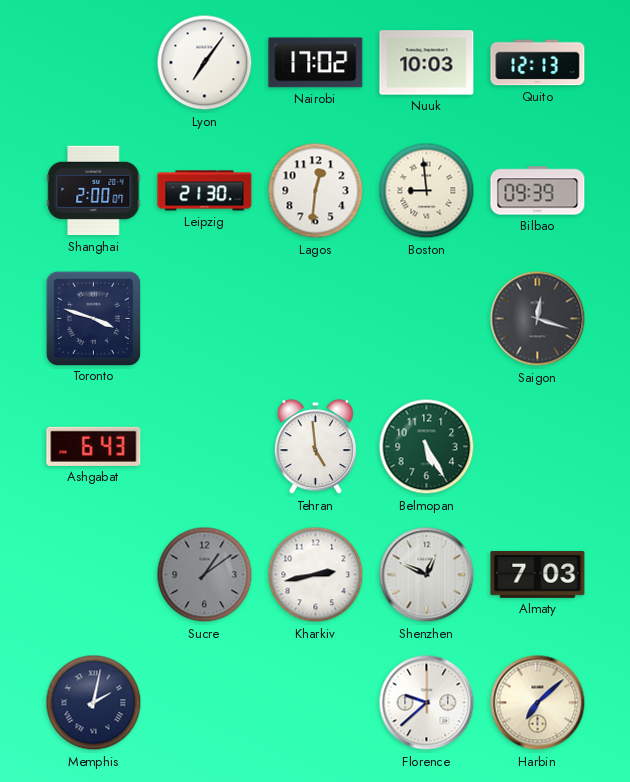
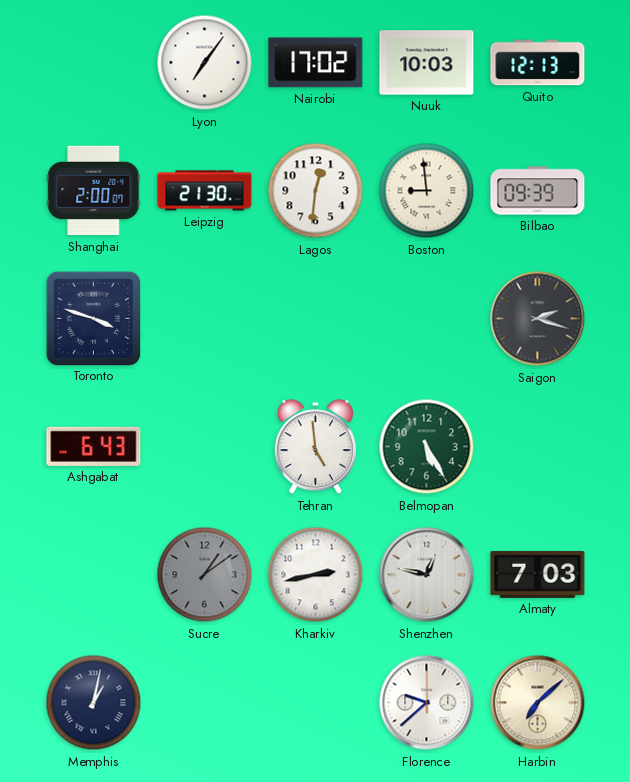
Saigon: 12:18 -> 2:18 (538, 319)
Shenzhen: 12:49 -> 12:47 (427, 575)
Memphis: 2:02 -> 1:02 (94, 703)
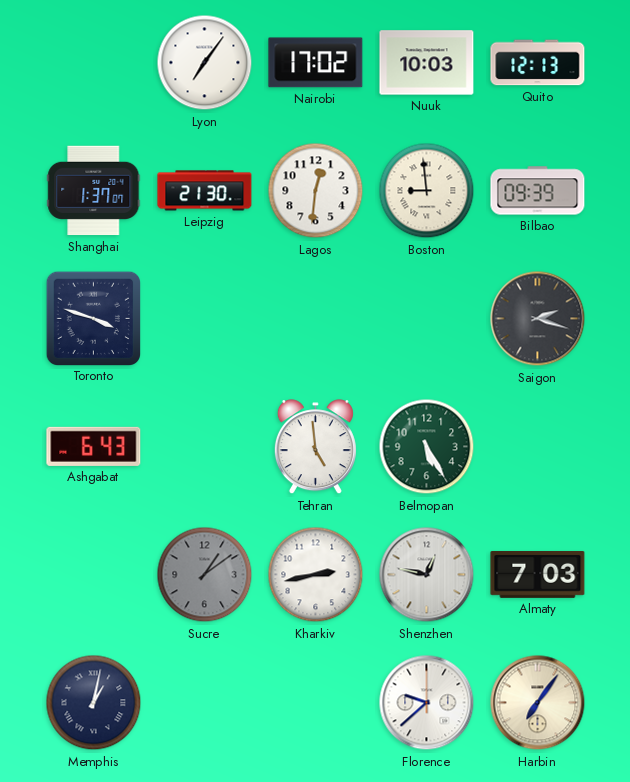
Shanghai: 2:00 -> 1:37 (94, 191)
Harbin: 7:08 -> 7:06 (538, 703)
